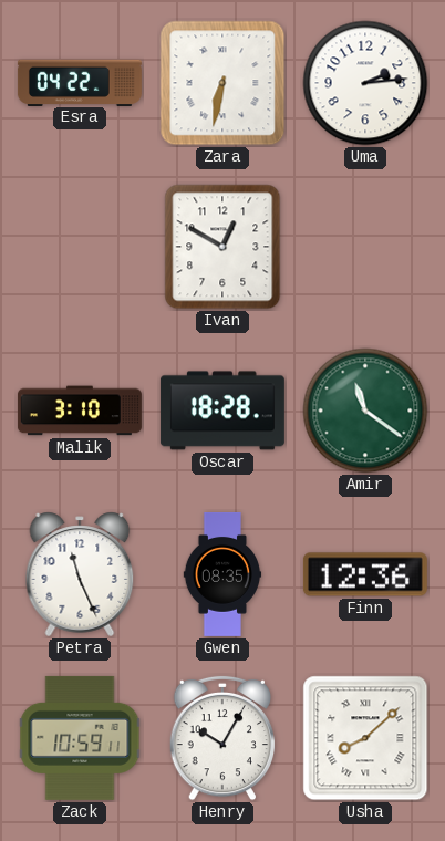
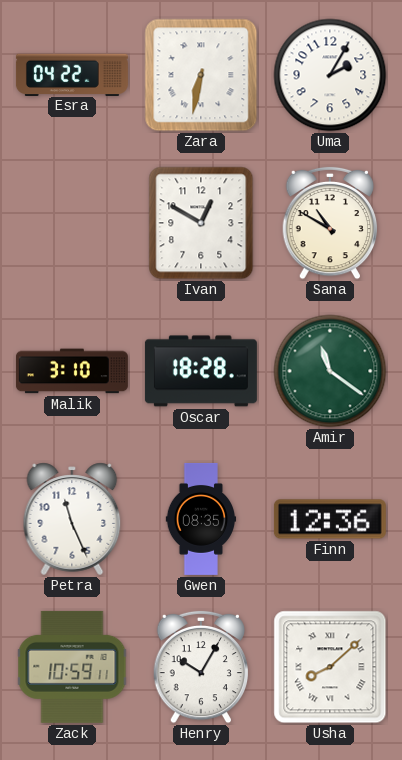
Uma: 2:14 -> 2:05 (330, 75)
Sana: none -> 10:50 (330, 223)
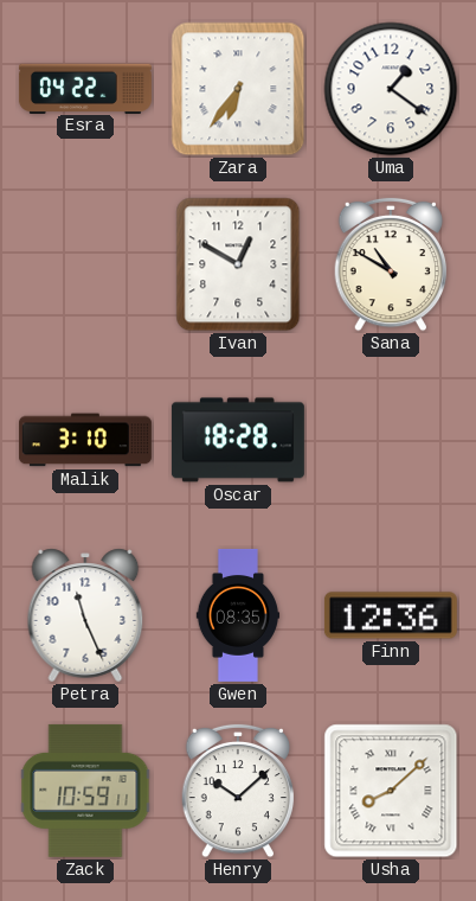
Zara: 6:32 -> 6:36 (238, 89)
Uma: 2:05 -> 1:21 (391, 89)
Amir: 11:21 -> none (330, 371)
Henry: 10:05 -> 10:08 (238, 791)
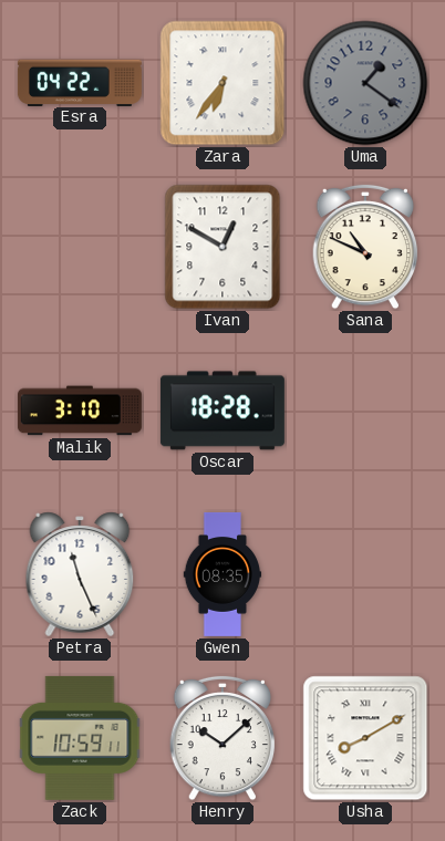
Uma dial: white -> grey (365, 83)
Sana: 10:50 -> 10:49 (365, 247)
Finn: 12:36 -> none (391, 615)
Usha: 8:08 -> 8:10 (365, 738)
